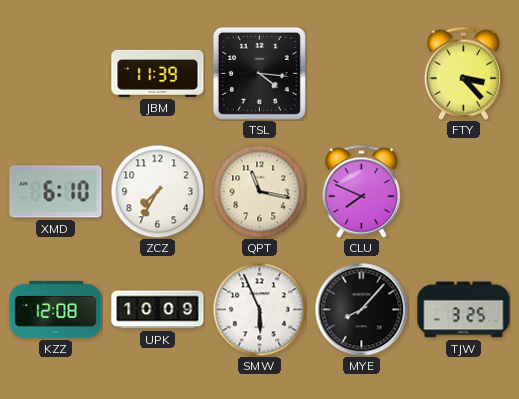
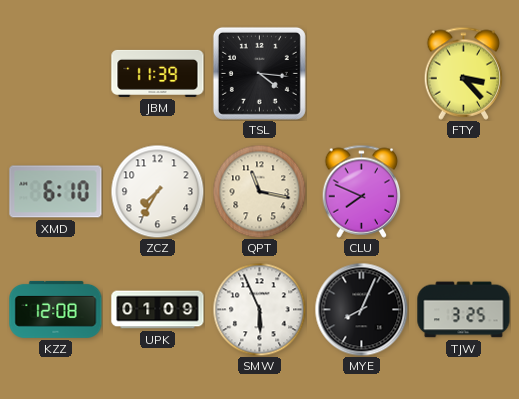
UPK: 10:09 -> 01:09 (158, 310)
MYE: 8:07 -> 8:04 (361, 309)
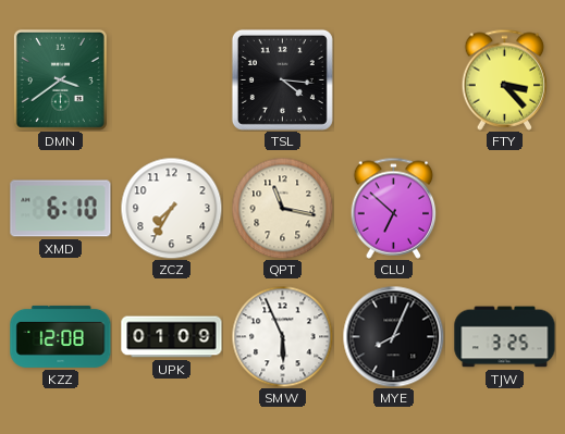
DMN: none -> 3:39 (60, 79)
JBM: 11:39 -> none (158, 73)
CLU: 7:49 -> 6:52 (394, 208)
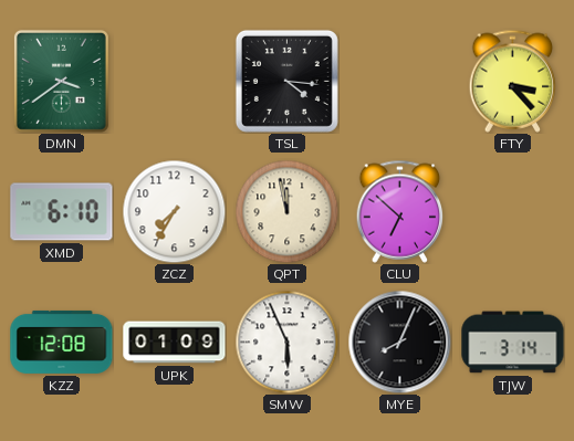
QPT: 11:17 -> 11:58 (286, 211)
TJW: 3:25 -> 3:14 (513, 343)
